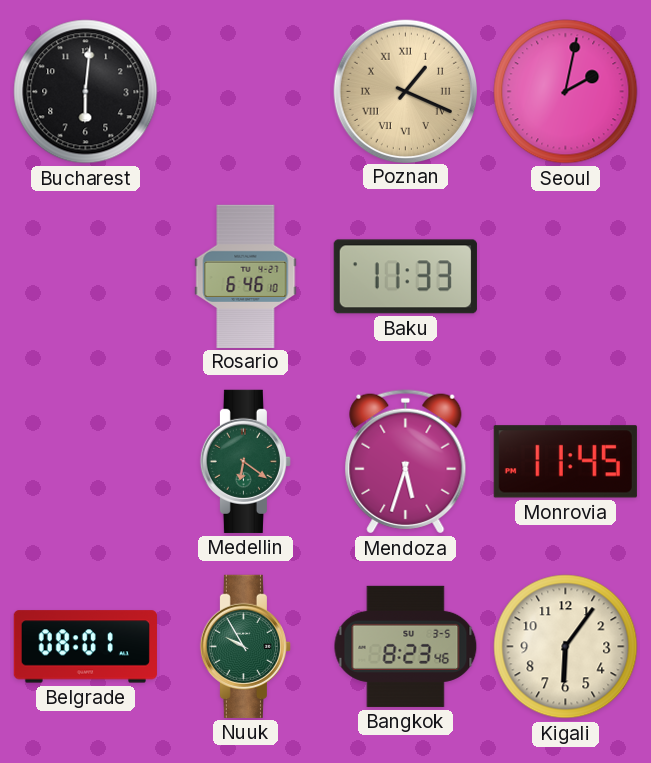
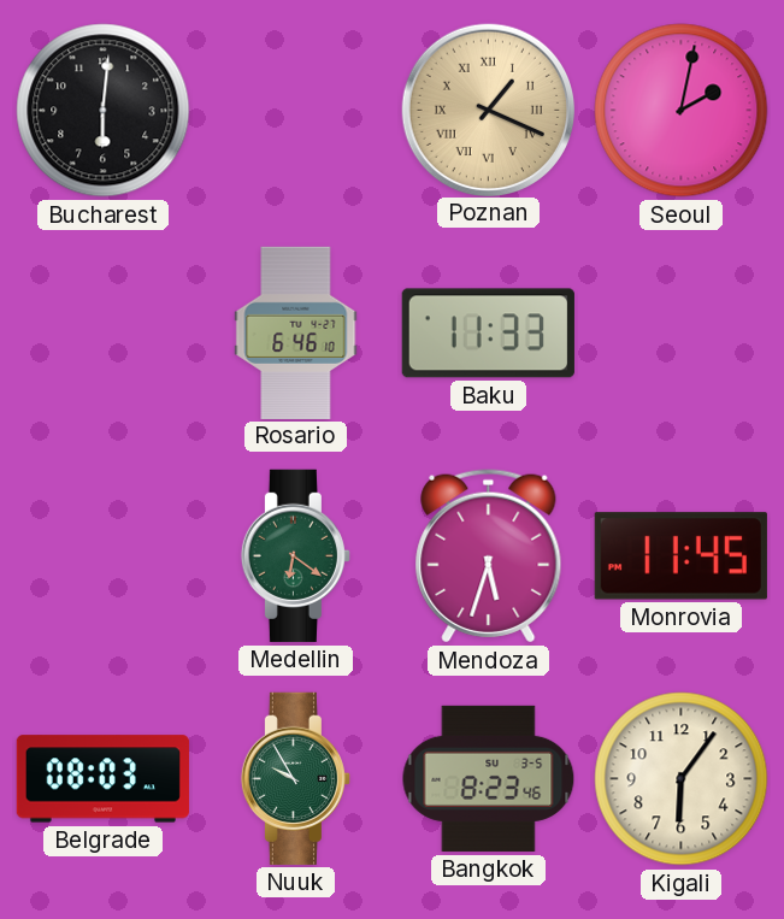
Belgrade: 08:01 -> 08:03 (102, 779)
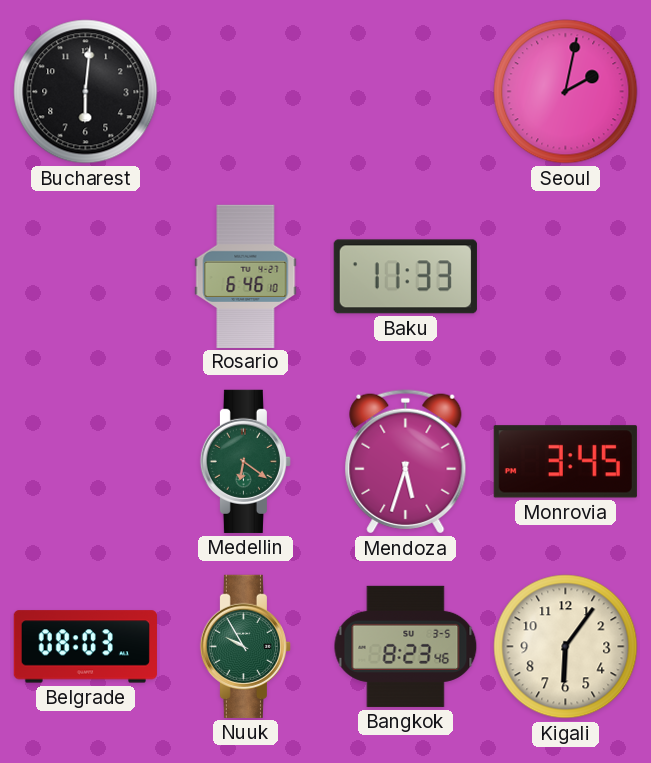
Poznan: 1:19 -> none (488, 110)
Monrovia: 11:45 -> 3:45 (565, 462)
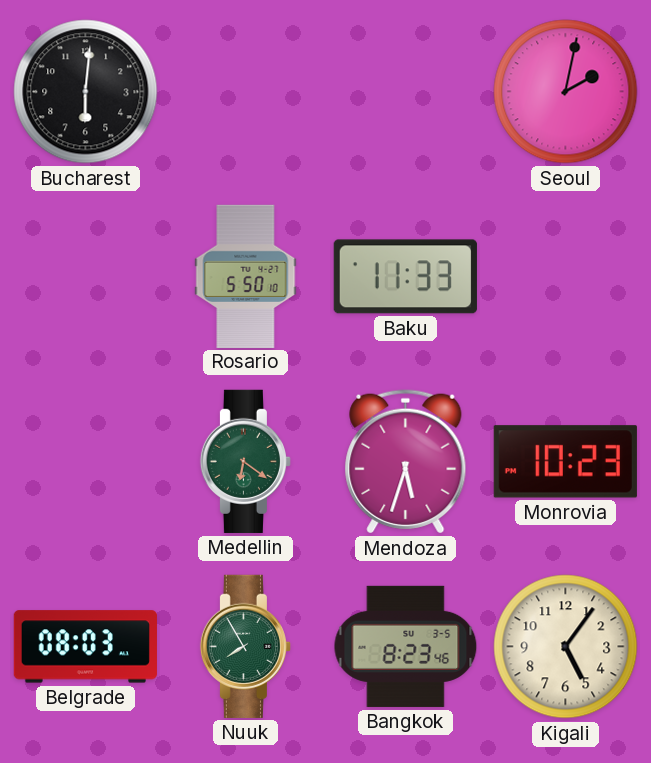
Rosario: 6:46 -> 5:50 (246, 276)
Monrovia: 3:45 -> 10:23 (565, 462)
Nuuk: 9:55 -> 7:55 (245, 646)
Kigali: 6:06 -> 5:06 (566, 647)
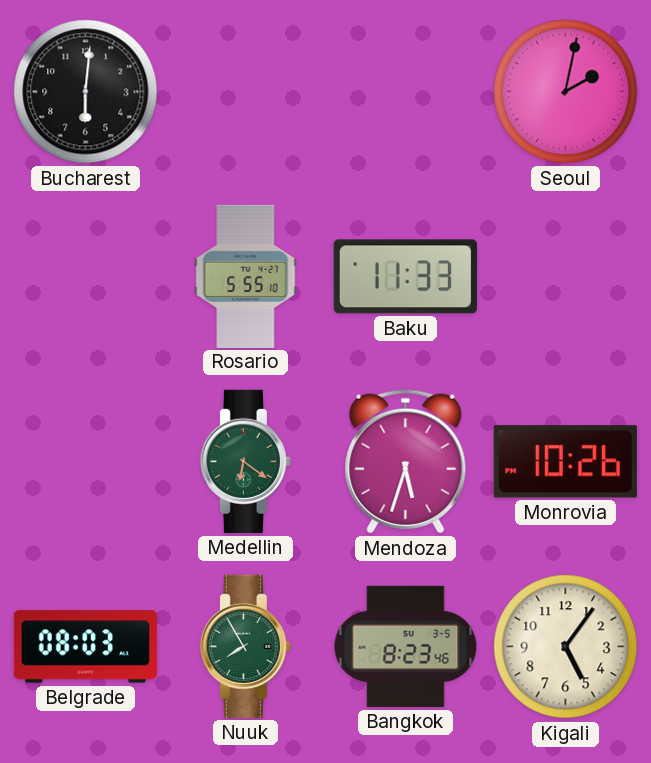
Rosario: 5:50 -> 5:55 (246, 276)
Monrovia: 10:23 -> 10:26 (565, 462)
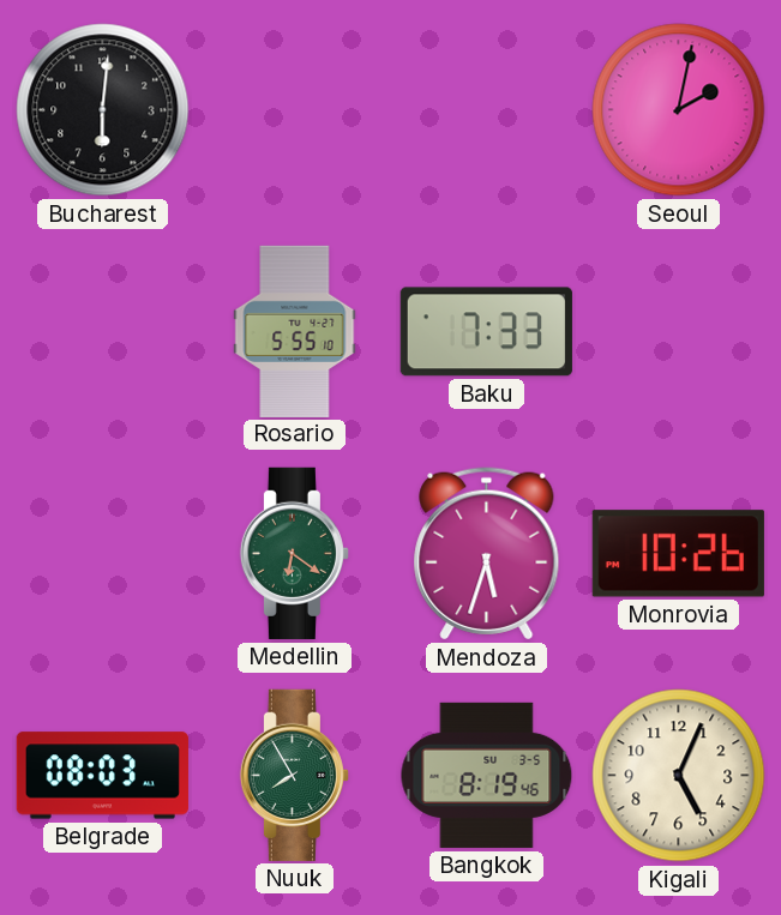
Baku: 11:33 -> 7:33 (486, 332)
Bangkok: 8:23 -> 8:19 (487, 775)
Kigali: 5:06 -> 5:04 (679, 776)
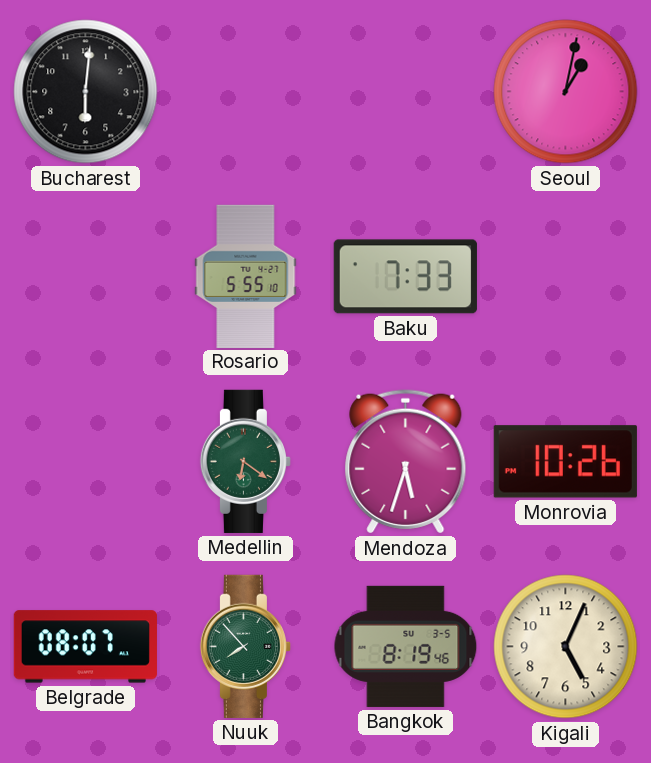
Seoul: 2:02 -> 1:02 (566, 92)
Belgrade: 08:03 -> 08:07 (85, 647)
Nuuk: 7:55 -> 7:53 (245, 646)
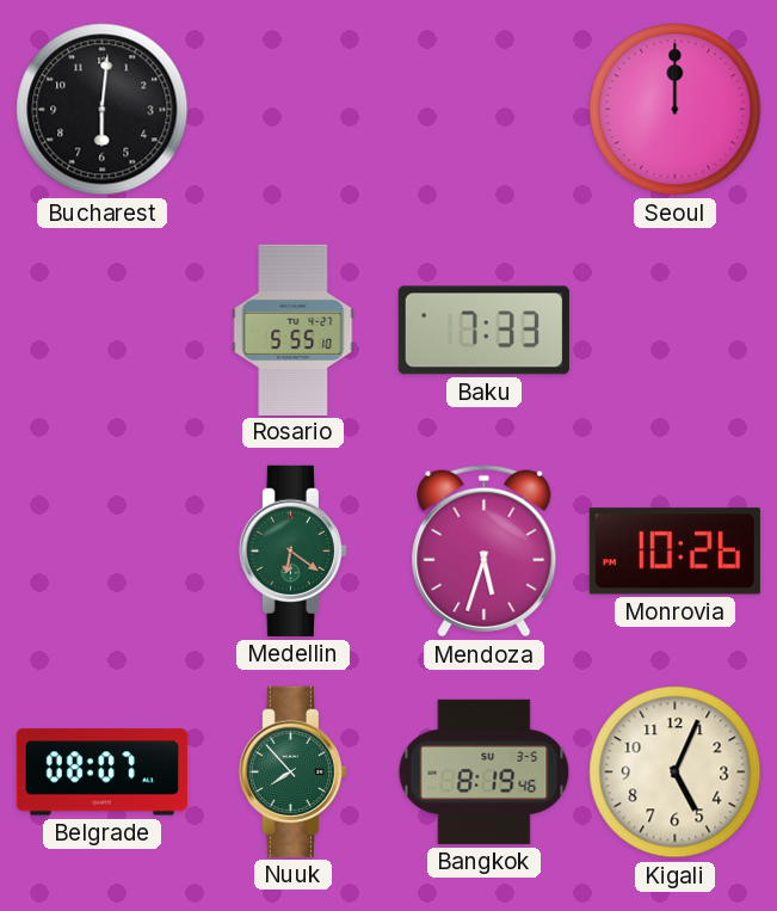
Seoul: 1:02 -> 12:00 (676, 110)
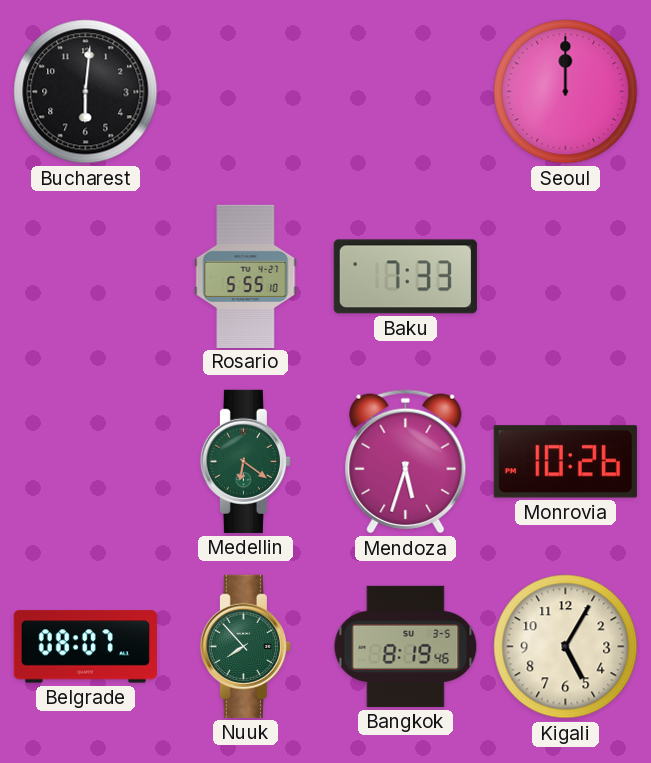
Kigali: 5:04 -> 5:05 (566, 647)
